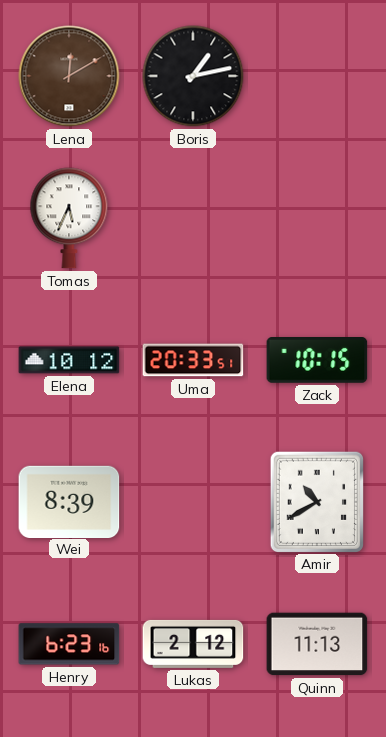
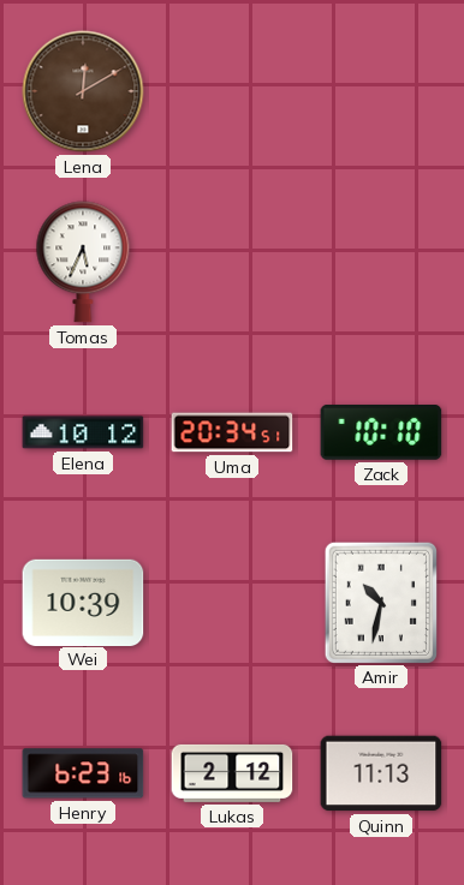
Boris: 1:13 -> none (193, 76)
Uma: 20:33 -> 20:34 (232, 432)
Zack: 10:15 -> 10:10 (381, 433)
Wei: 8:39 -> 10:39 (83, 602)
Amir: 10:40 -> 10:32 (380, 602)
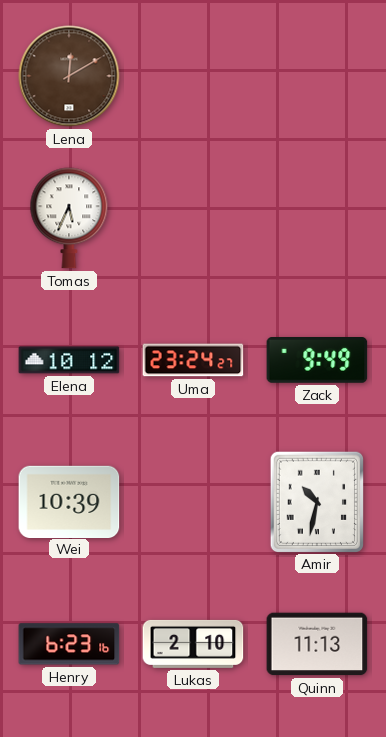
Uma: 20:34 -> 23:24 (193, 360)
Zack: 10:10 -> 9:49 (317, 361)
Lukas: 2:12 -> 2:10 (193, 644)
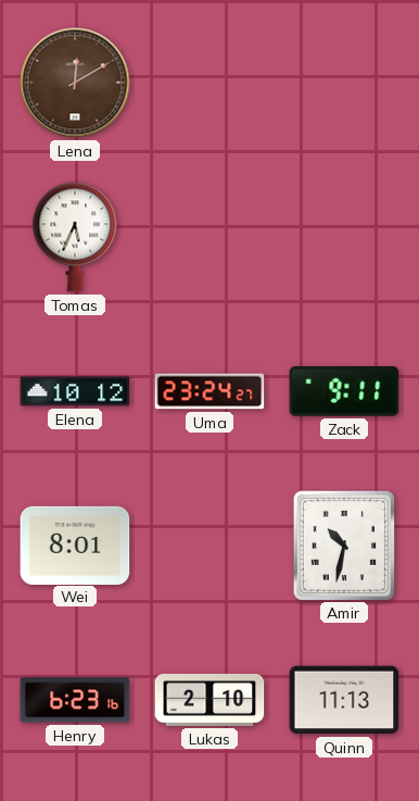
Zack: 9:49 -> 9:11 (344, 392)
Wei: 10:39 -> 8:01 (75, 545)
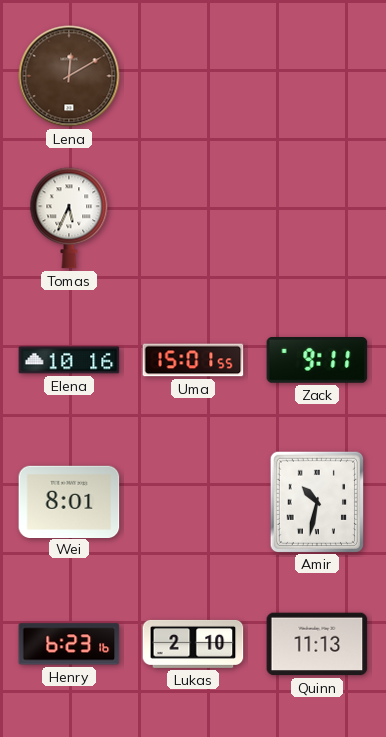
Elena: 10:12 -> 10:16 (69, 360)
Uma: 23:24 -> 15:01 (193, 360)
